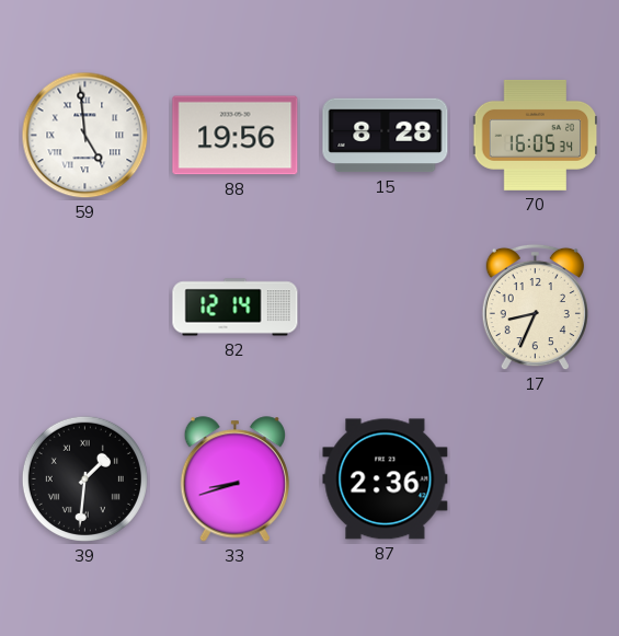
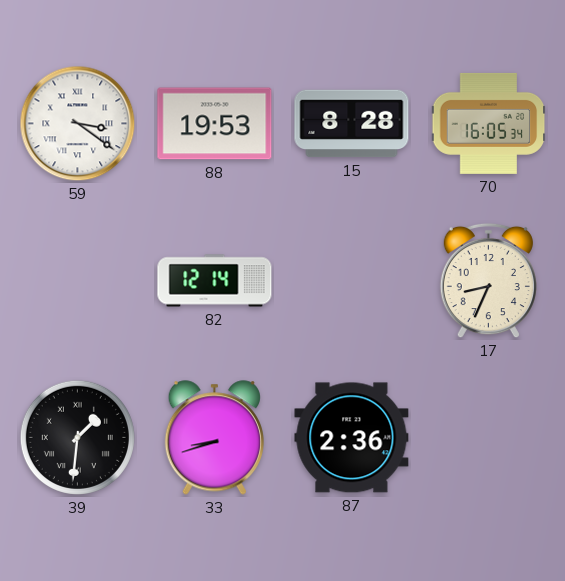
59: 4:59 -> 3:21 (78, 124)
88: 19:56 -> 19:53 (215, 124)
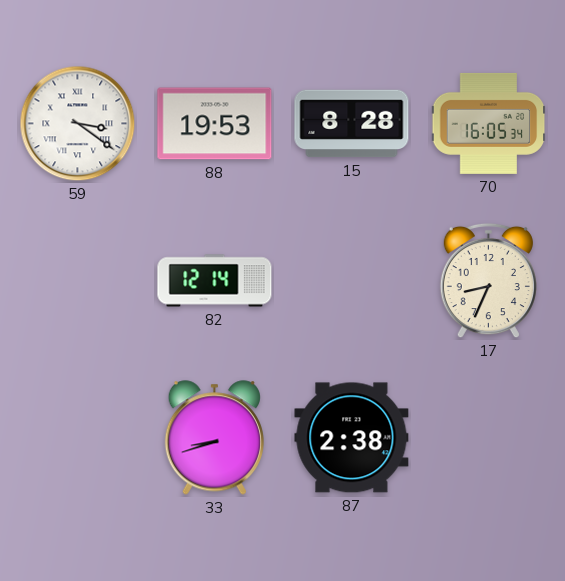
39: 1:31 -> none (77, 437)
87: 2:36 -> 2:38 (352, 438)
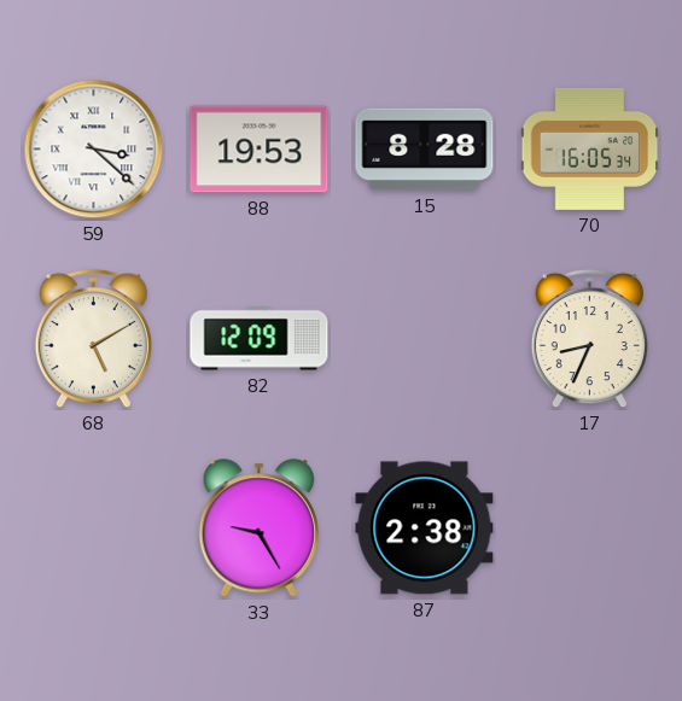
59: 3:21 -> 3:22 (94, 150)
68: none -> 5:10 (93, 339)
82: 12:14 -> 12:09 (260, 339)
33: 8:42 -> 9:25 (258, 528)
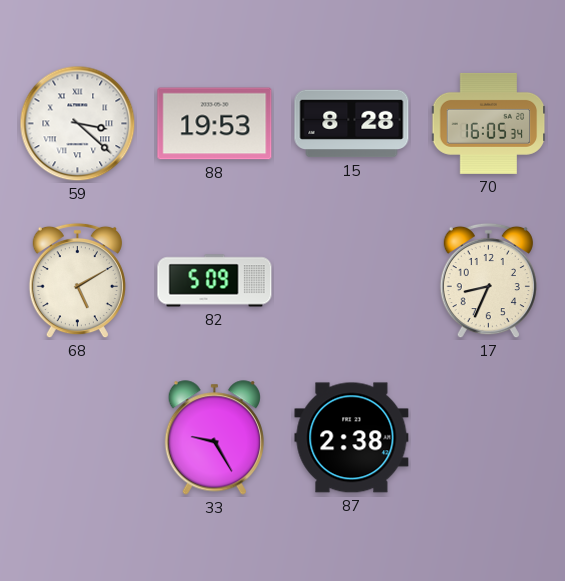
82: 12:09 -> 5:09 (215, 281)
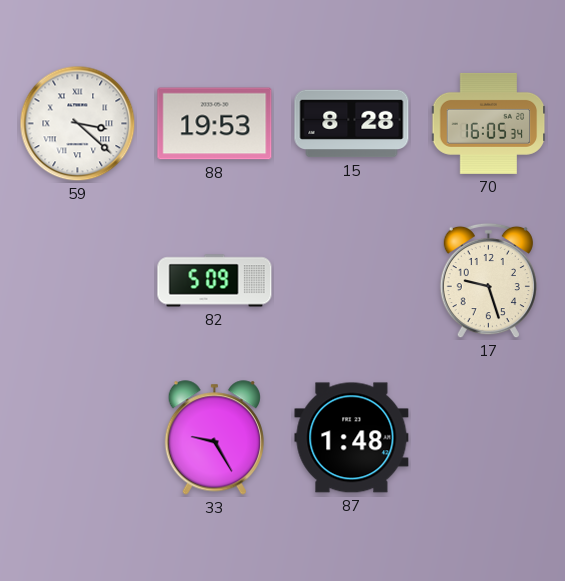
68: 5:10 -> none (77, 281)
17: 8:34 -> 9:27 (488, 281)
87: 2:38 -> 1:48 (352, 438)
